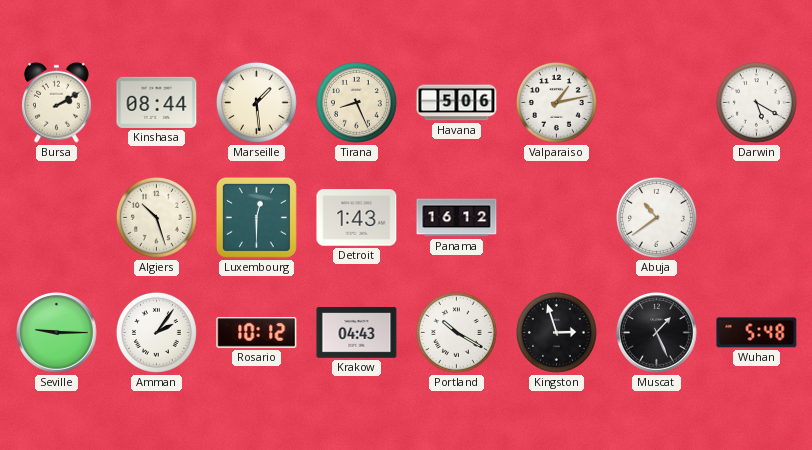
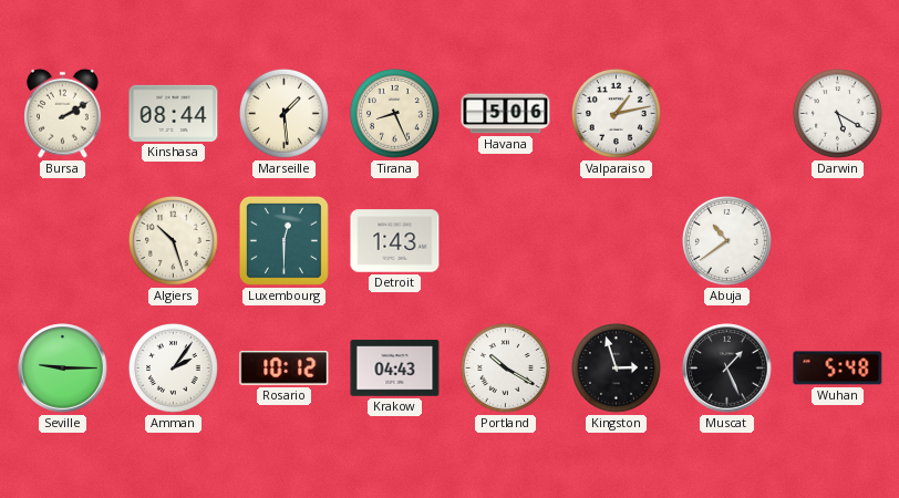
Panama: 16:12 -> none (457, 218)
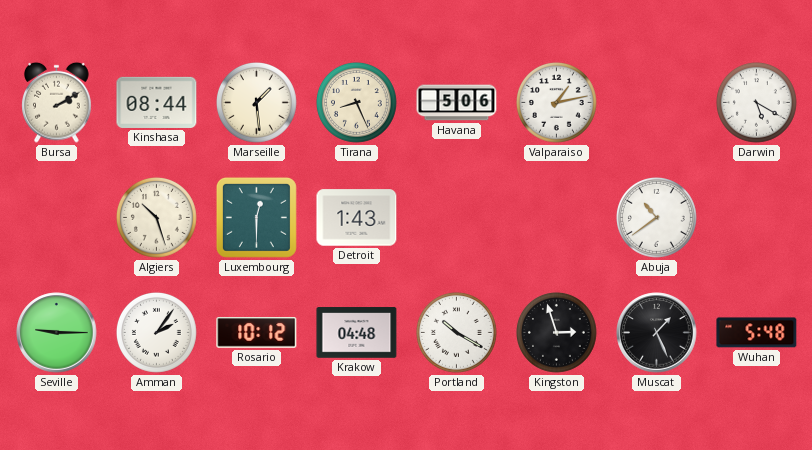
Krakow: 04:43 -> 04:48 (357, 333)
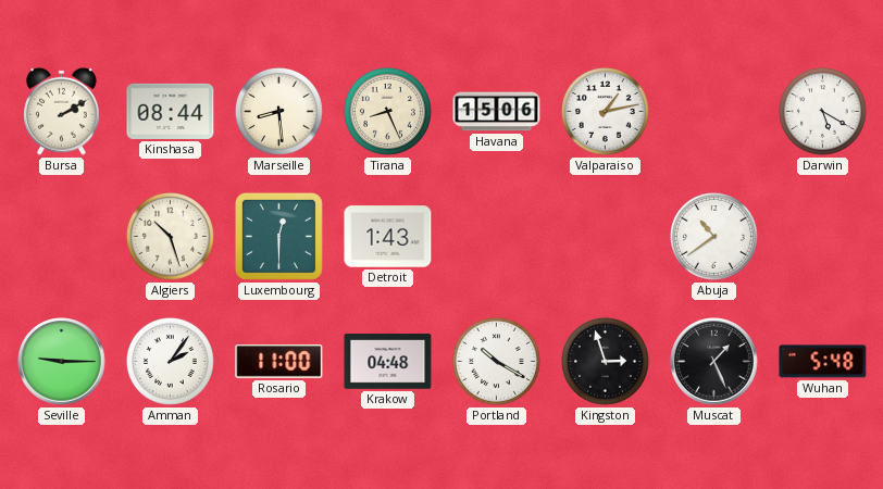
Marseille: 1:29 -> 8:29 (278, 111)
Havana: 5:06 -> 15:06 (497, 112)
Rosario: 10:12 -> 11:00 (279, 362)
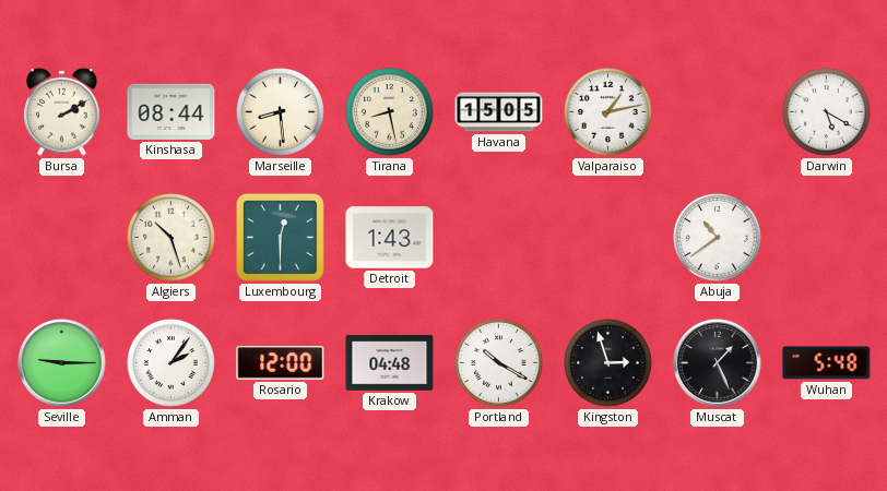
Tirana: 8:26 -> 8:28 (389, 111)
Havana: 15:06 -> 15:05 (499, 112)
Rosario: 11:00 -> 12:00 (281, 363)
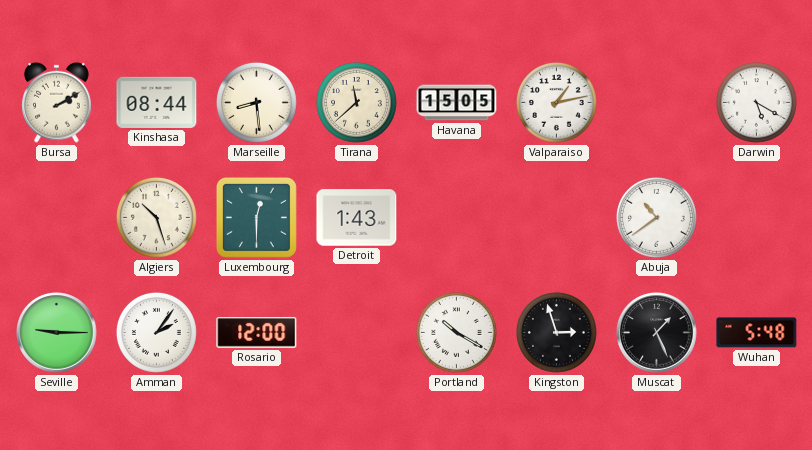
Tirana: 8:28 -> 11:38 (356, 102)
Krakow: 04:48 -> none (390, 363)
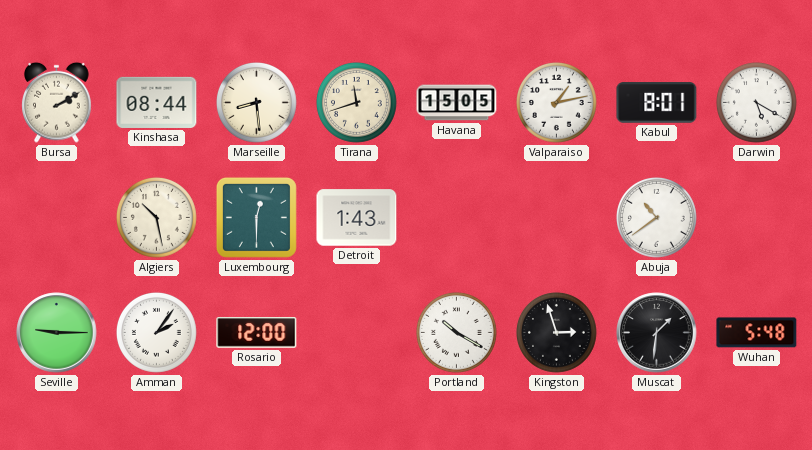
Tirana: 11:38 -> 11:42 (356, 102)
Kabul: none -> 8:01 (657, 103)
Algiers: 10:27 -> 10:28 (156, 217)
Muscat: 1:26 -> 1:31 (657, 333)
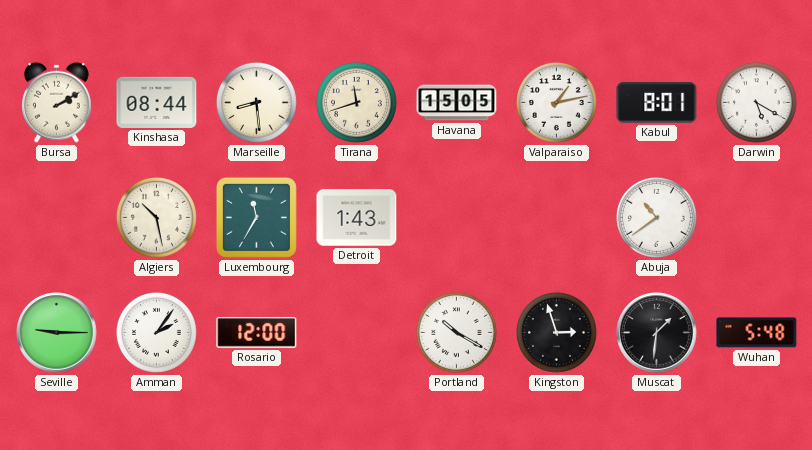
Luxembourg: 12:30 -> 11:35 (256, 217)
